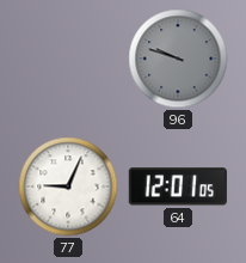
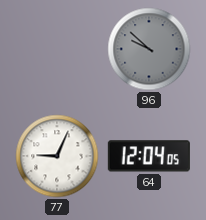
96: 9:48 -> 9:52 (149, 49)
64: 12:01 -> 12:04 (149, 156)
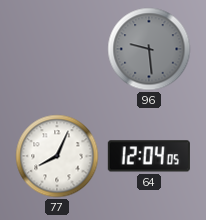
96: 9:52 -> 9:29 (149, 49)
77: 9:04 -> 8:04 (57, 156)
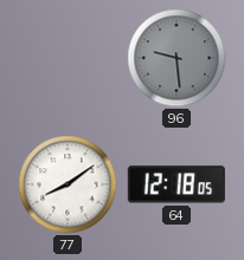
77: 8:04 -> 8:09 (68, 184)
64: 12:04 -> 12:18 (176, 184)
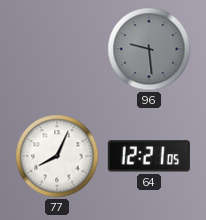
77: 8:09 -> 8:04 (57, 156)
64: 12:18 -> 12:21 (149, 156)
